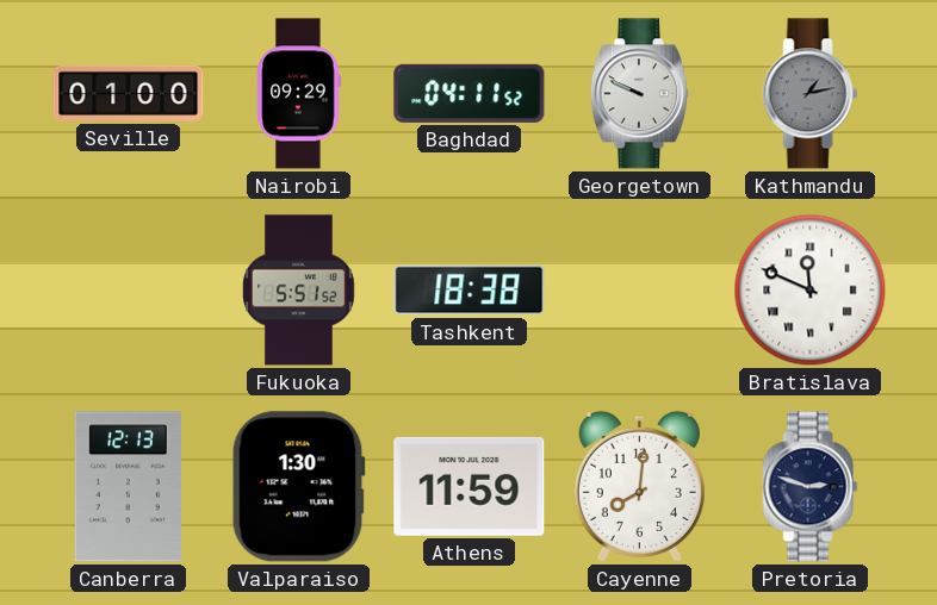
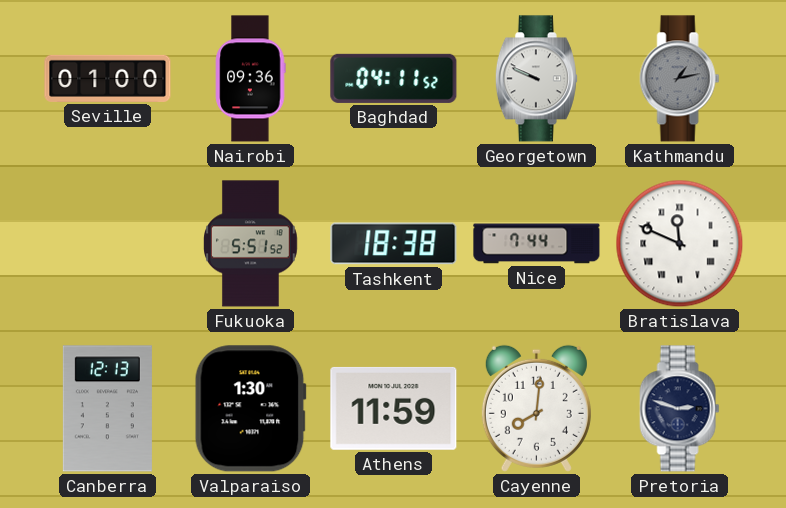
Nairobi: 09:29 -> 09:36 (250, 79)
Nice: none -> 7:44 (537, 244)
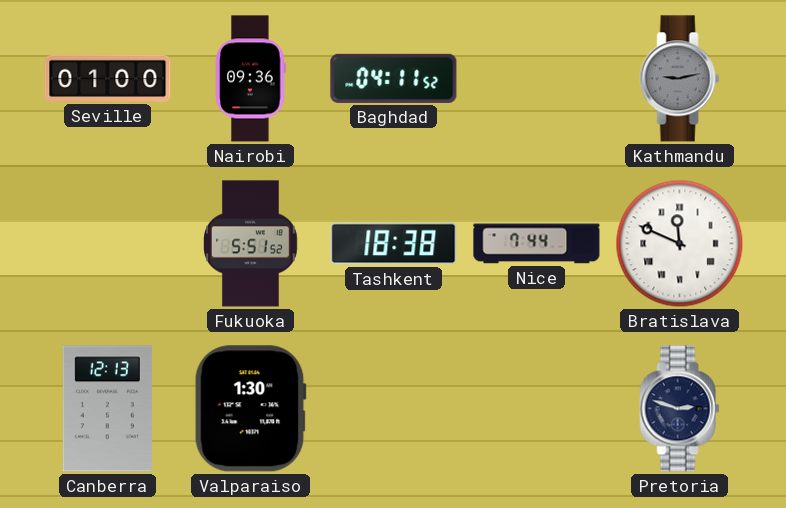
Georgetown: 9:49 -> none (536, 79)
Kathmandu: 1:13 -> 9:13 (680, 79)
Athens: 11:59 -> none (394, 408)
Cayenne: 8:01 -> none (536, 408)
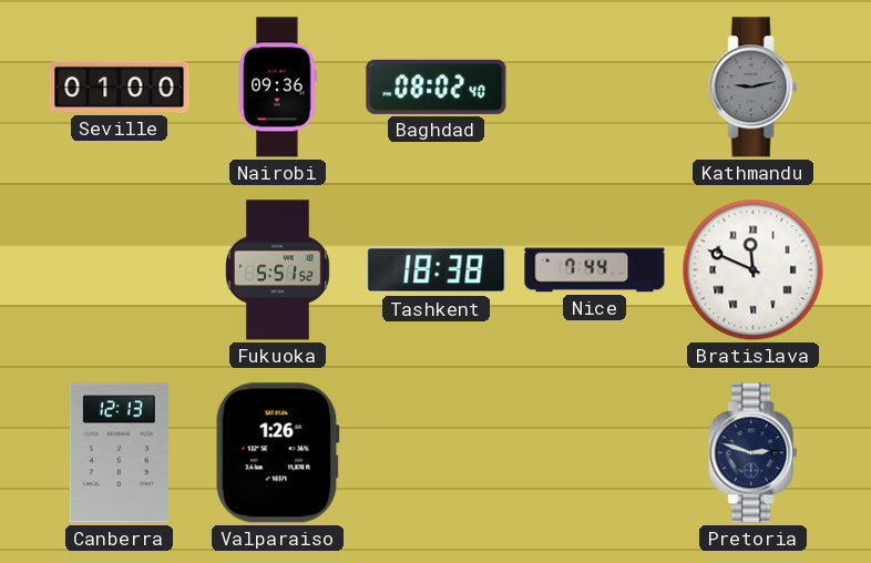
Baghdad: 04:11 -> 08:02 (437, 86)
Valparaiso: 1:30 -> 1:26 (277, 453)
